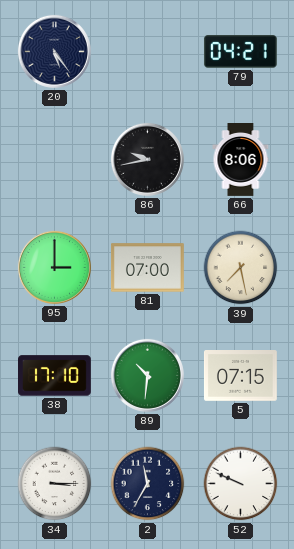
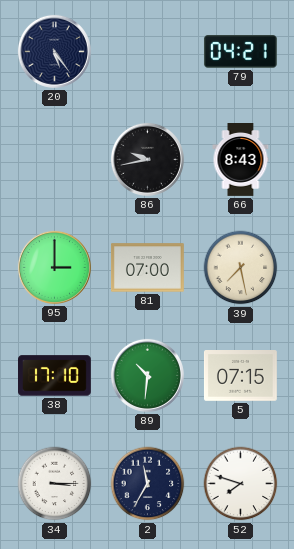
66: 8:06 -> 8:43 (241, 160)
52: 9:49 -> 7:48 (241, 484)
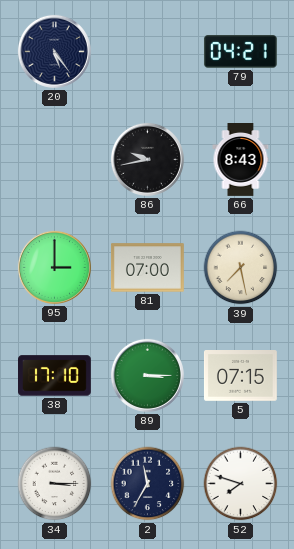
89: 10:31 -> 3:15 (147, 375)
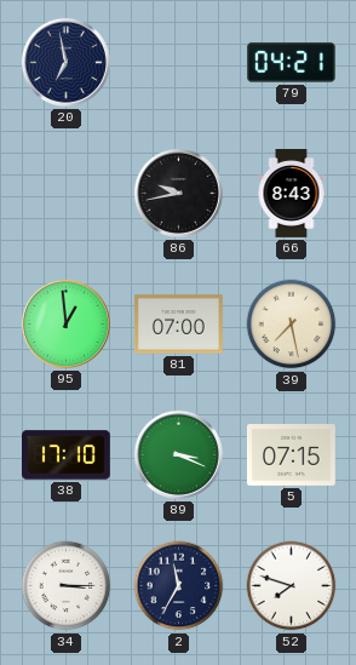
20: 5:24 -> 6:58 (65, 62)
95: 3:00 -> 12:59 (65, 323)
89: 3:15 -> 3:19 (178, 454)
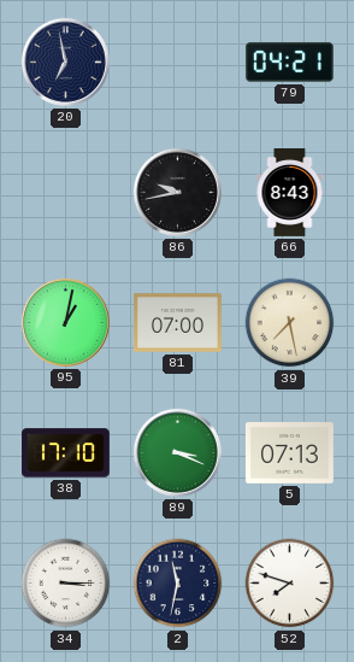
95: 12:59 -> 1:02 (65, 322)
5: 07:15 -> 07:13 (289, 453)
2: 11:35 -> 11:32 (178, 584)
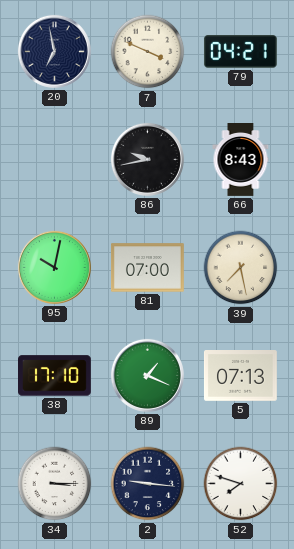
7: none -> 3:49 (148, 52)
95: 1:02 -> 10:02 (54, 267)
89: 3:19 -> 1:19 (147, 375)
2: 11:32 -> 9:16 (148, 484)
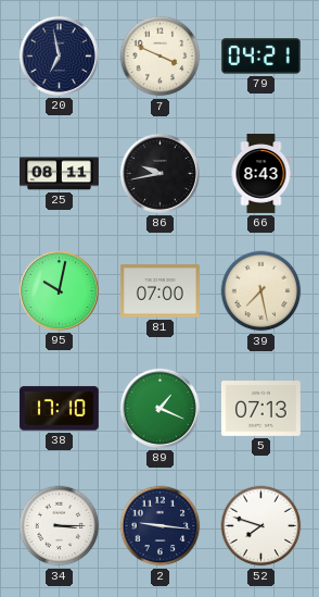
25: none -> 08:11 (60, 174)
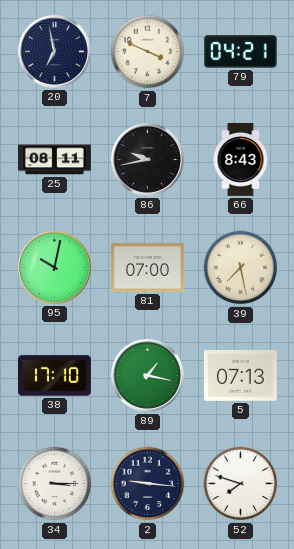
89: 1:19 -> 1:17 (147, 375)
